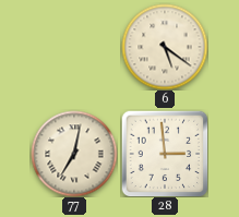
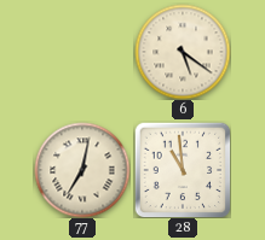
28: 2:59 -> 10:59 (183, 170)
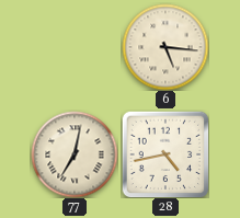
6: 5:21 -> 5:16 (165, 47)
28: 10:59 -> 4:43 (165, 154)
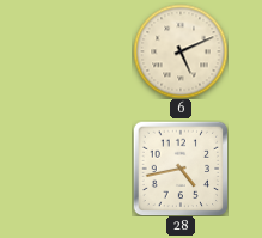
6: 5:16 -> 5:11 (181, 51)
77: 7:02 -> none (75, 154)
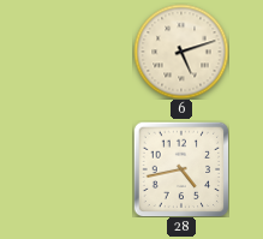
6: 5:11 -> 5:12 (181, 52)
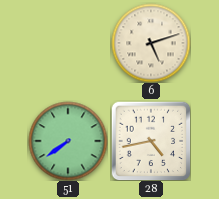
51: none -> 7:39 (68, 141)
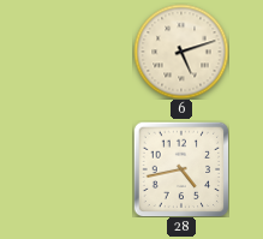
51: 7:39 -> none (68, 141)
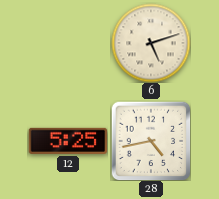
12: none -> 5:25 (68, 141)
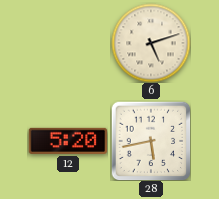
12: 5:25 -> 5:20 (68, 141)
28: 4:43 -> 5:43 (151, 141)
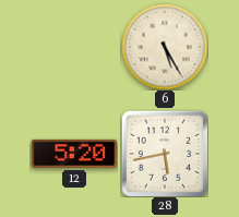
6: 5:12 -> 5:25 (165, 47)
